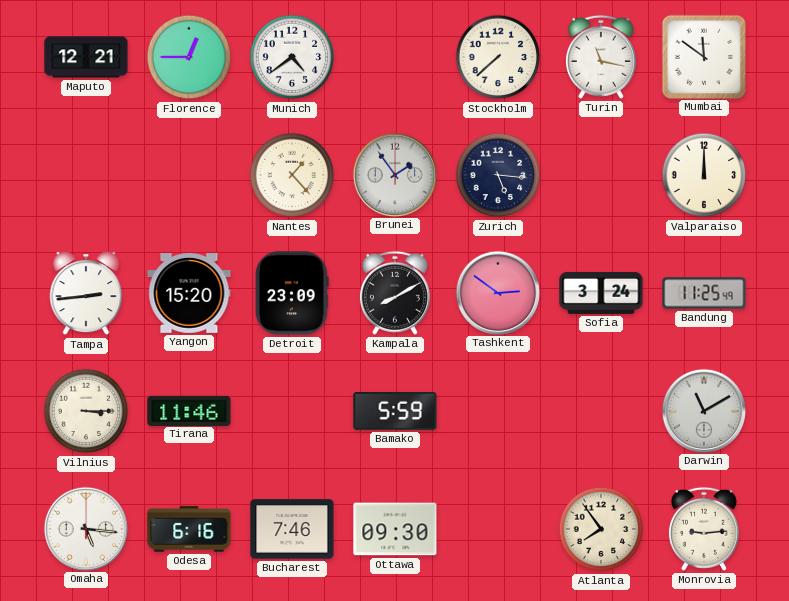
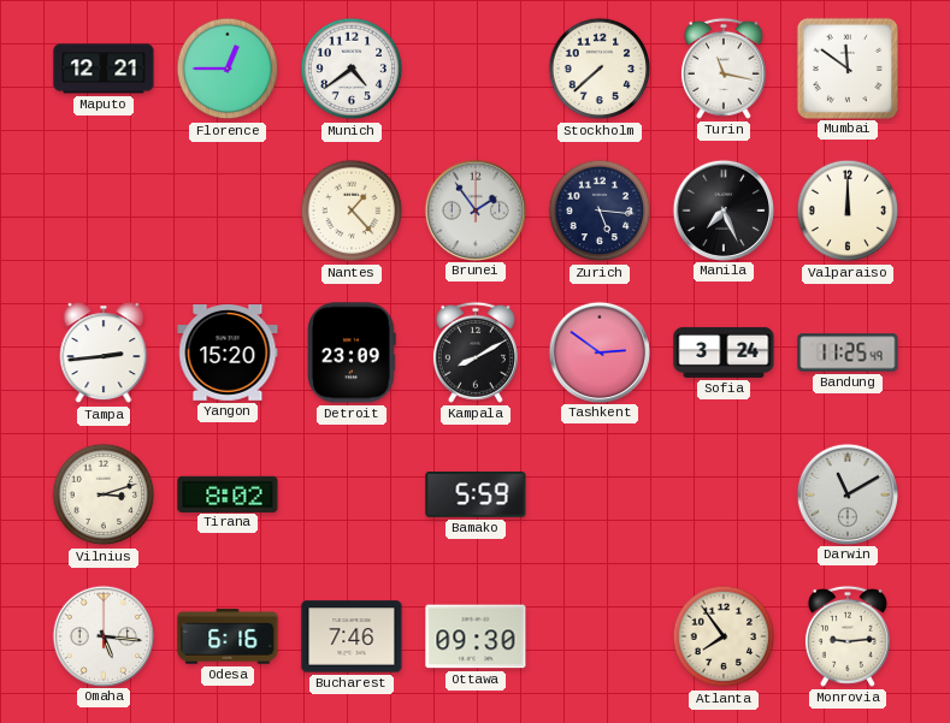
Manila: none -> 7:26 (722, 209)
Vilnius: 3:15 -> 3:12 (104, 494)
Tirana: 11:46 -> 8:02 (228, 493)
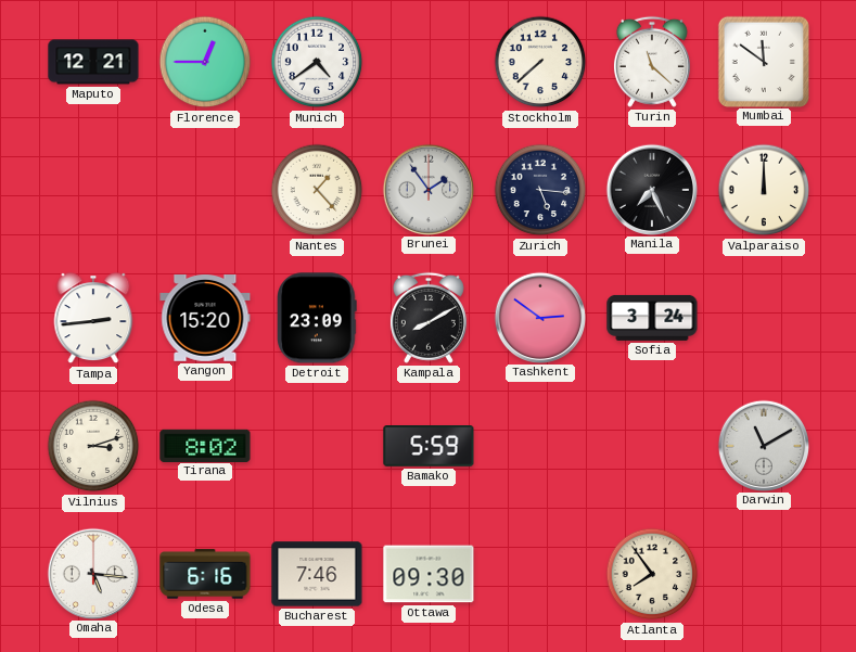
Turin: 11:17 -> 11:22 (652, 62)
Bandung: 11:25 -> none (848, 352)
Monrovia: 9:14 -> none (848, 636)
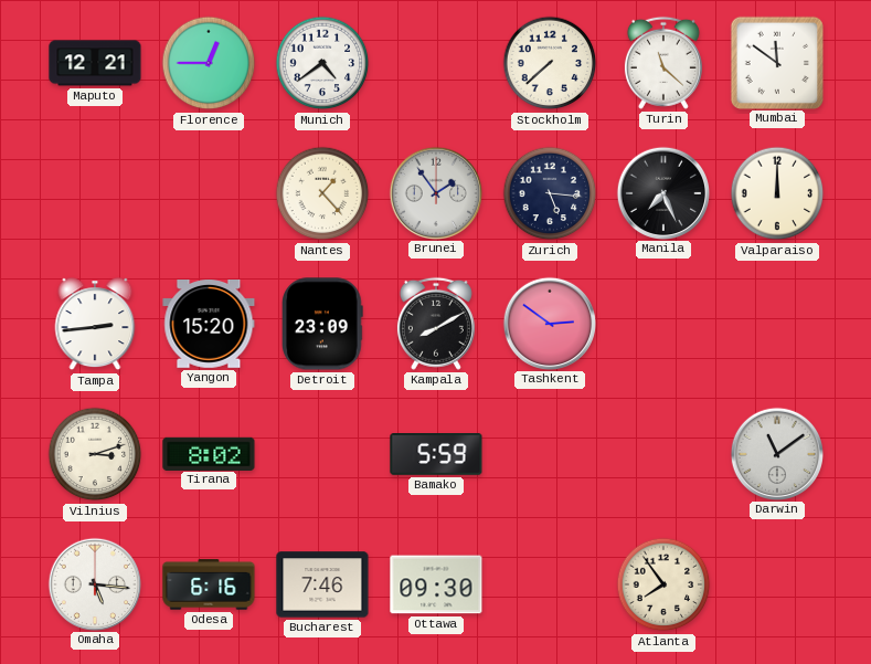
Sofia: 3:24 -> none (652, 318)
Darwin: 11:10 -> 11:09 (776, 453)
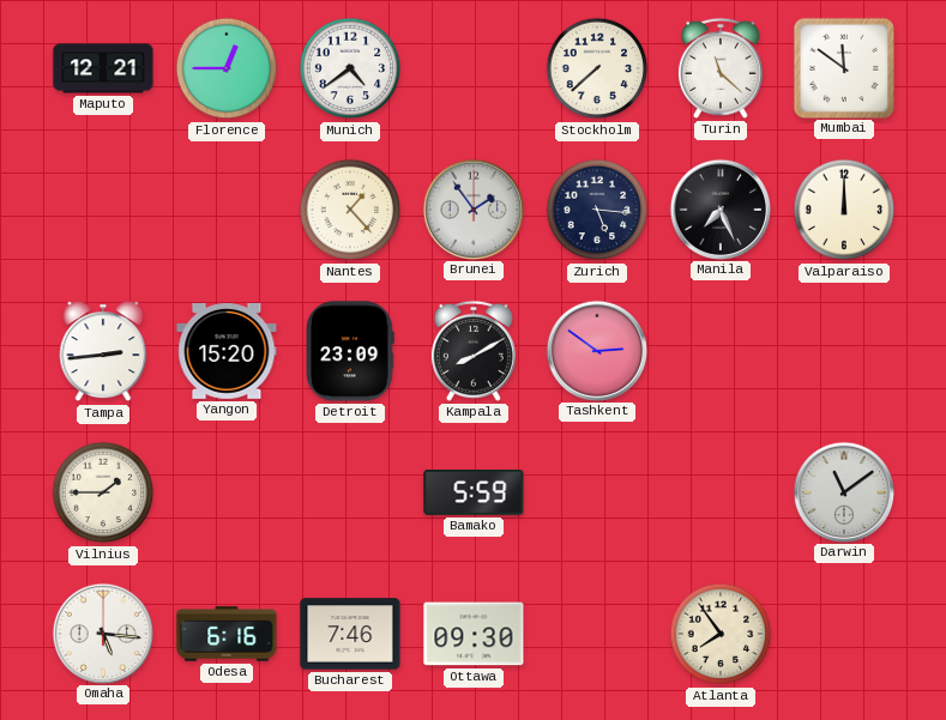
Vilnius: 3:12 -> 1:45 (103, 492)
Tirana: 8:02 -> none (209, 453)
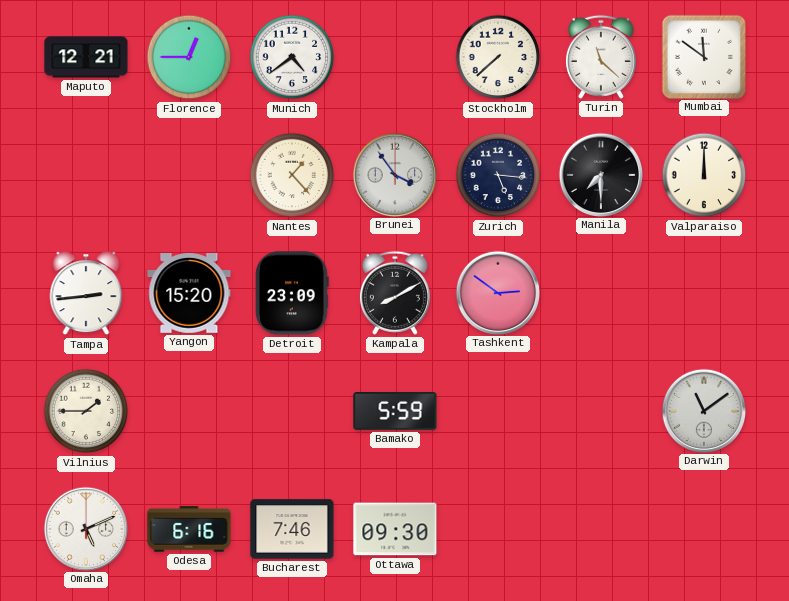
Brunei: 1:54 -> 3:54 (394, 174)
Manila: 7:26 -> 7:30 (600, 174)
Omaha: 5:16 -> 5:11 (85, 528)
Atlanta: 7:54 -> none (721, 634)
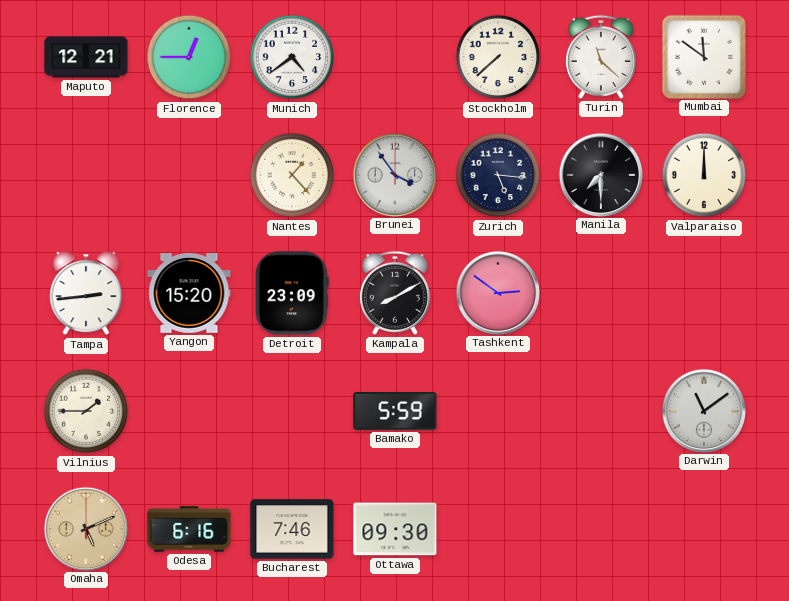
Omaha dial: white -> champagne (85, 528)
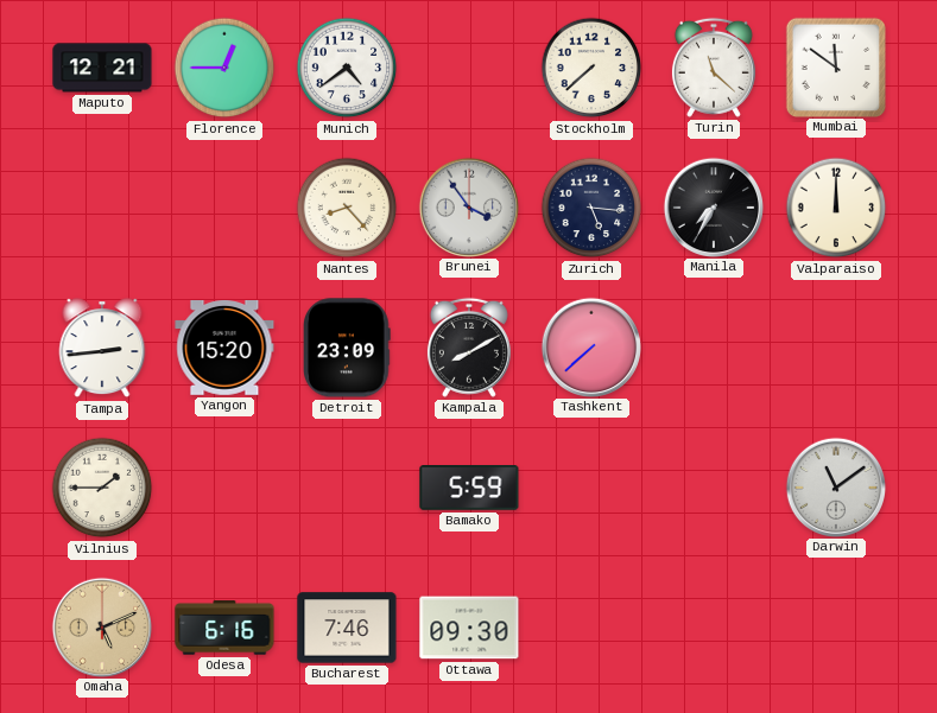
Nantes: 1:23 -> 8:23 (347, 208)
Manila: 7:30 -> 7:35 (713, 206)
Tashkent: 2:51 -> 7:38 (590, 346)
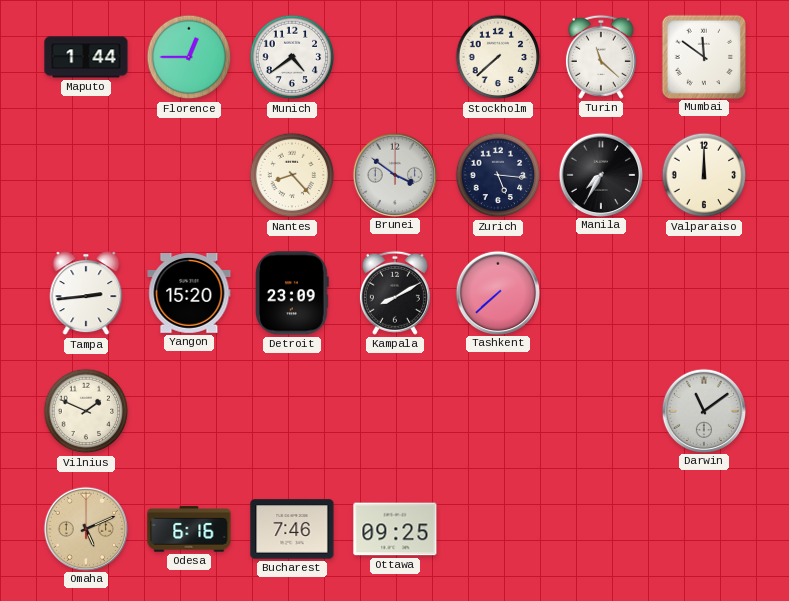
Maputo: 12:21 -> 1:44 (86, 57)
Brunei: 3:54 -> 3:51 (394, 174)
Vilnius: 1:45 -> 1:49 (86, 411)
Bamako: 5:59 -> none (469, 488)
Ottawa: 09:30 -> 09:25 (395, 529)
